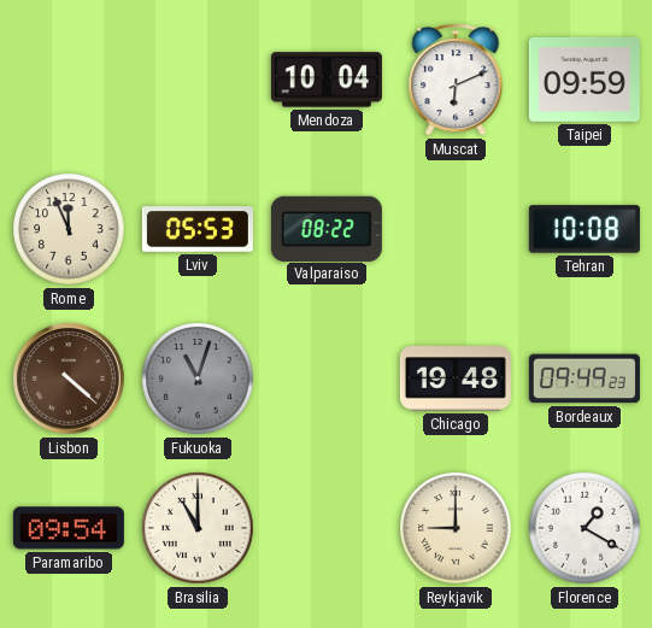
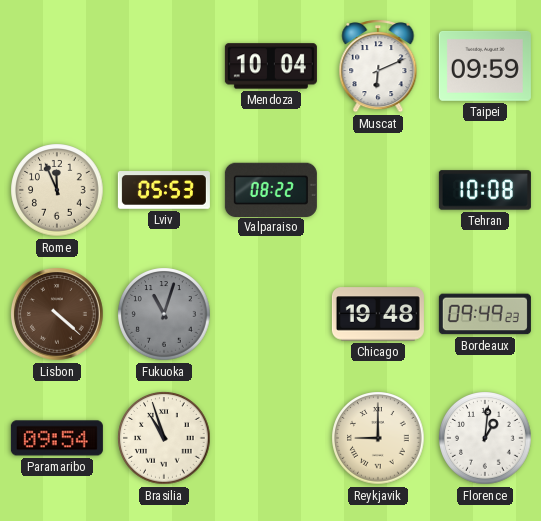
Brasilia: 11:00 -> 10:57 (164, 438)
Florence: 1:20 -> 1:01 (485, 438)
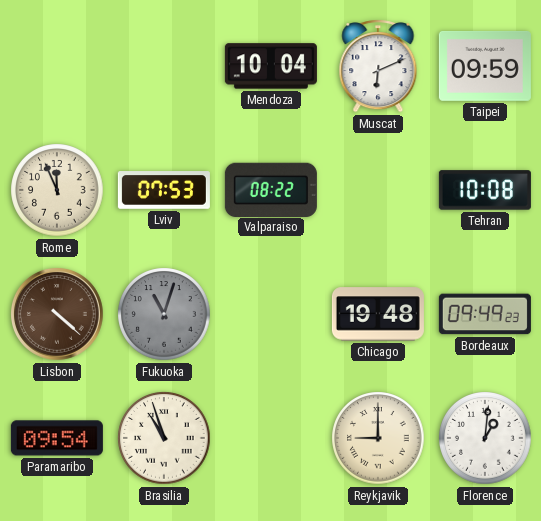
Lviv: 05:53 -> 07:53 (164, 190)
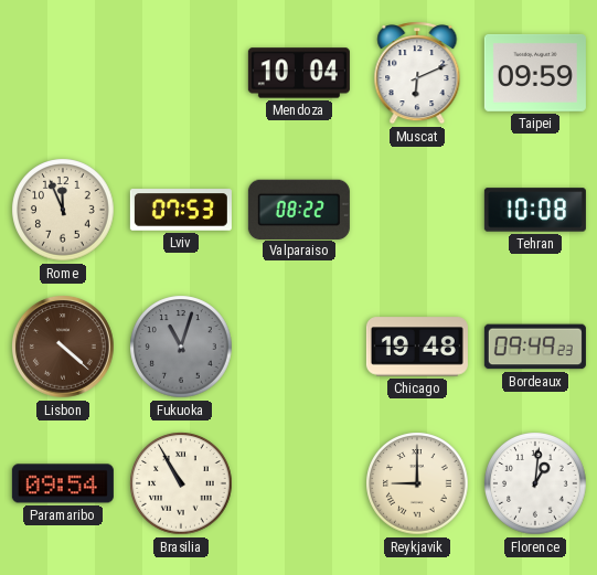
Brasilia: 10:57 -> 10:55 (181, 483)
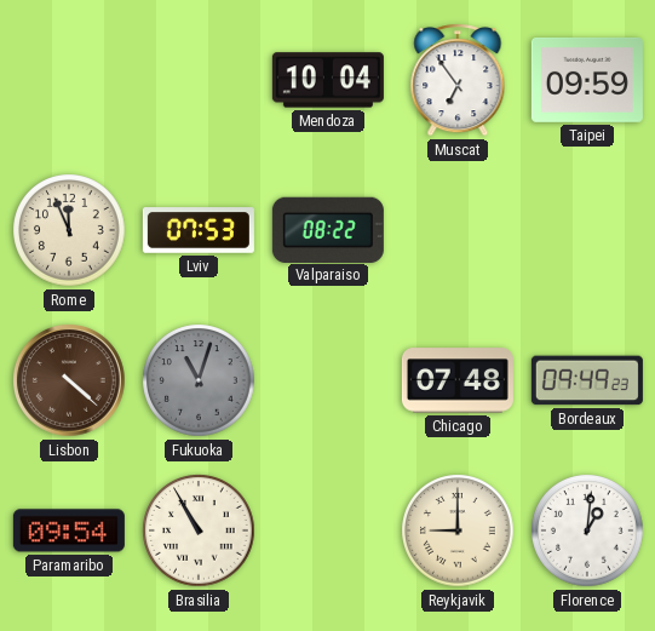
Muscat: 6:11 -> 6:54 (458, 80)
Tehran: 10:08 -> none (535, 210)
Chicago: 19:48 -> 07:48 (458, 380)
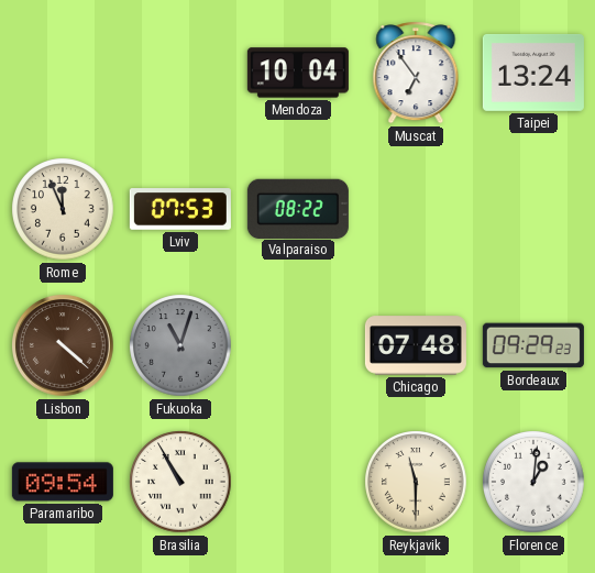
Taipei: 09:59 -> 13:24 (533, 73)
Bordeaux: 09:49 -> 09:29 (533, 345)
Reykjavik: 9:00 -> 11:30 (416, 482)
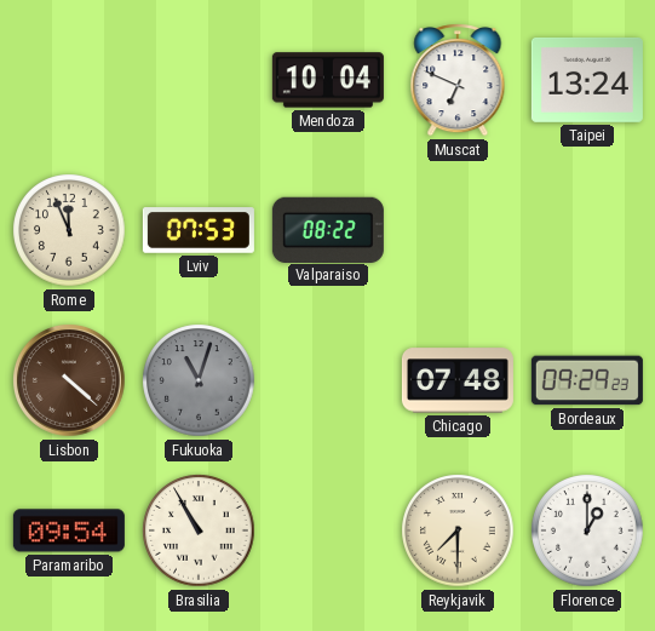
Muscat: 6:54 -> 6:49 (458, 80)
Reykjavik: 11:30 -> 7:30 (458, 530)
Florence: 1:01 -> 1:00 (587, 530)
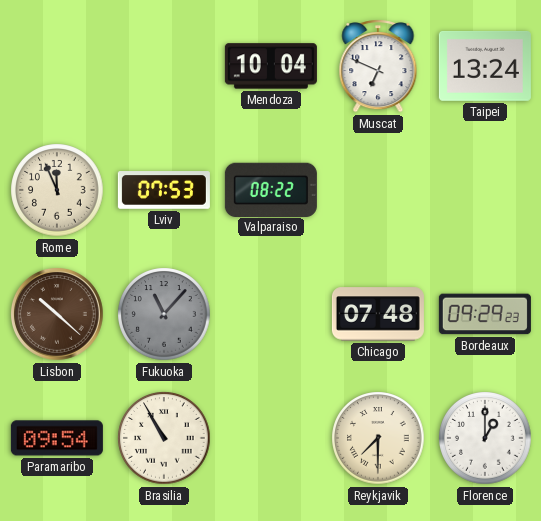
Lisbon: 4:22 -> 10:22 (58, 315)
Fukuoka: 11:03 -> 11:07 (164, 314)
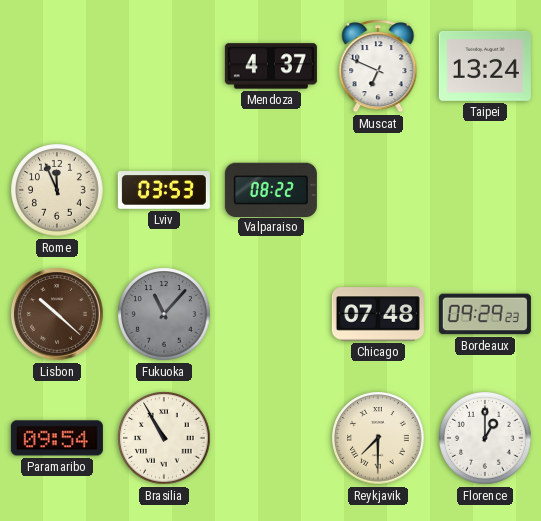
Mendoza: 10:04 -> 4:37 (271, 66)
Lviv: 07:53 -> 03:53 (164, 190)
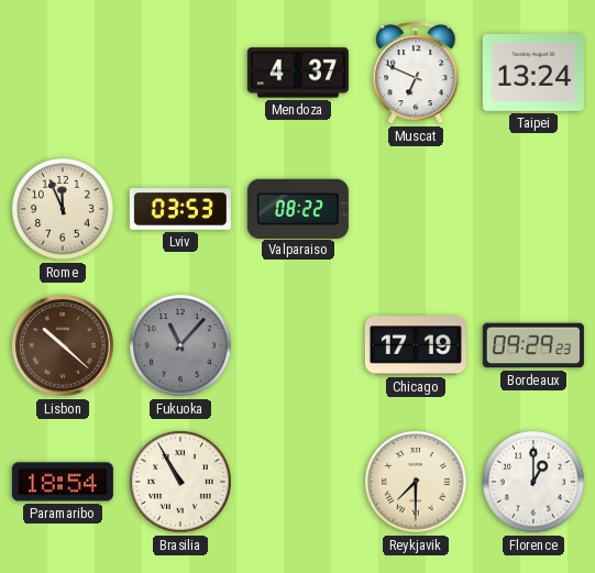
Chicago: 07:48 -> 17:19 (416, 345)
Paramaribo: 09:54 -> 18:54 (63, 482)
